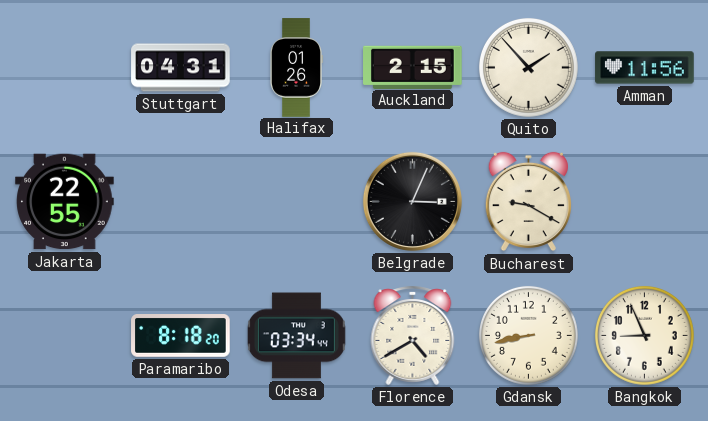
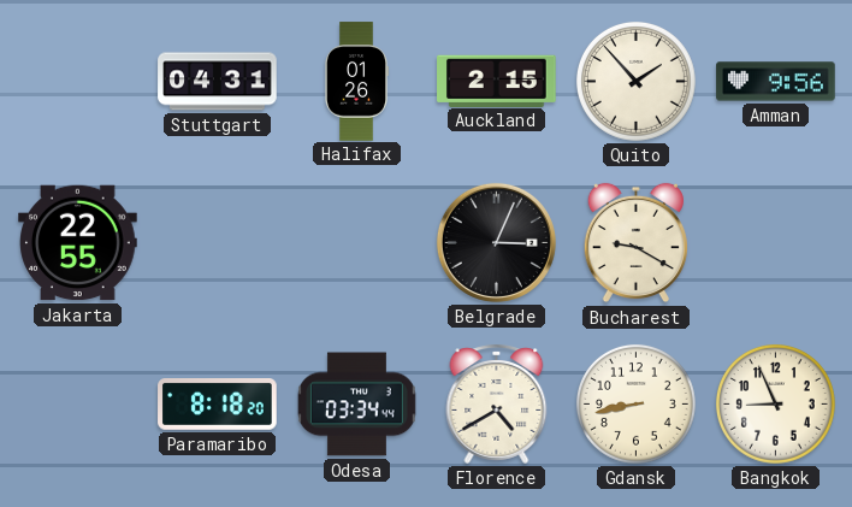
Amman: 11:56 -> 9:56 (776, 82)
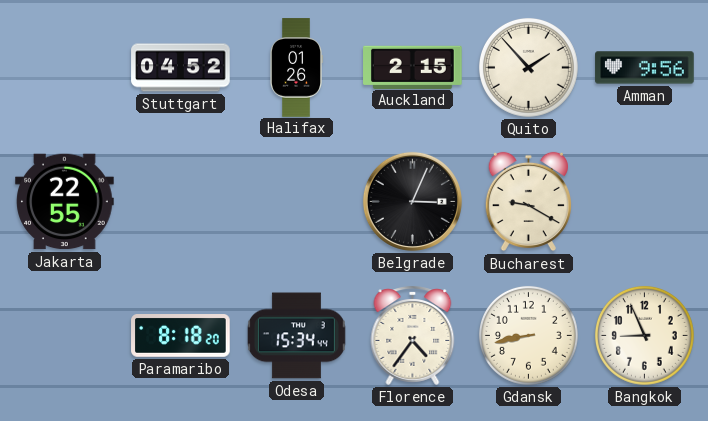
Stuttgart: 04:31 -> 04:52 (181, 68)
Odesa: 03:34 -> 15:34 (296, 336)
Florence: 4:40 -> 4:36 (413, 335)
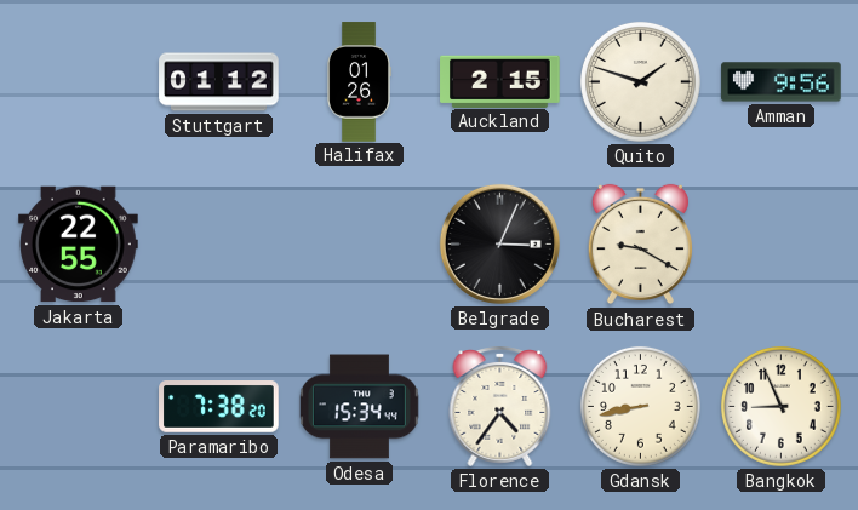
Stuttgart: 04:52 -> 01:12 (219, 82)
Quito: 1:53 -> 1:48 (640, 81)
Paramaribo: 8:18 -> 7:38 (219, 407)
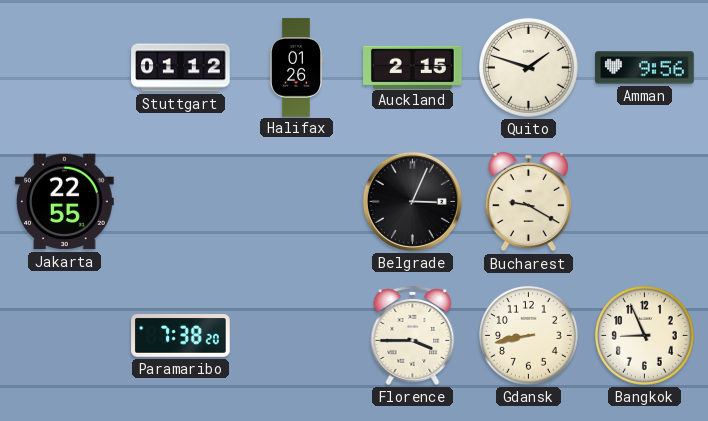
Odesa: 15:34 -> none (359, 407)
Florence: 4:36 -> 3:45 (413, 335)
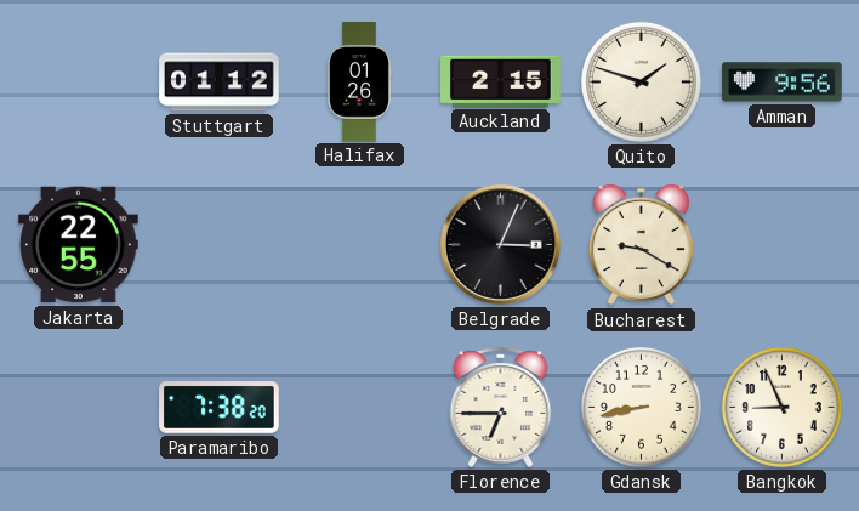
Florence: 3:45 -> 6:45 (501, 407)
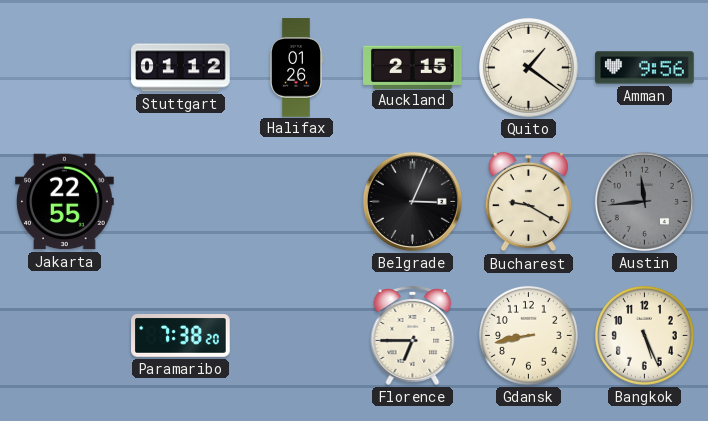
Quito: 1:48 -> 1:21 (528, 67)
Austin: none -> 11:44 (644, 201)
Bangkok: 8:56 -> 5:26 (644, 335)
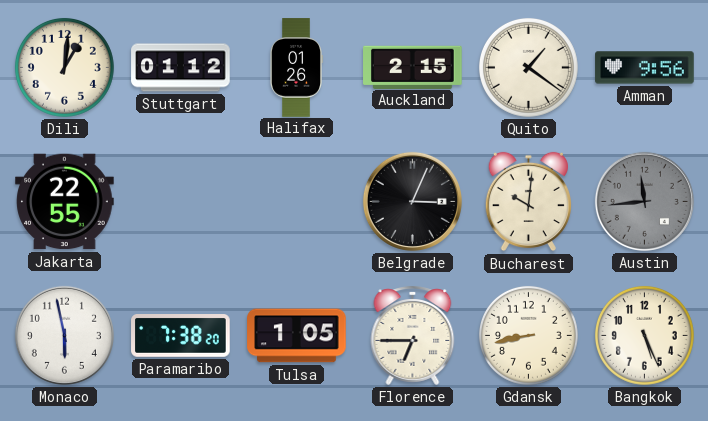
Dili: none -> 1:01 (64, 67)
Bucharest: 9:20 -> 10:01 (528, 202)
Monaco: none -> 5:58 (64, 335)
Tulsa: none -> 1:05 (297, 336)
